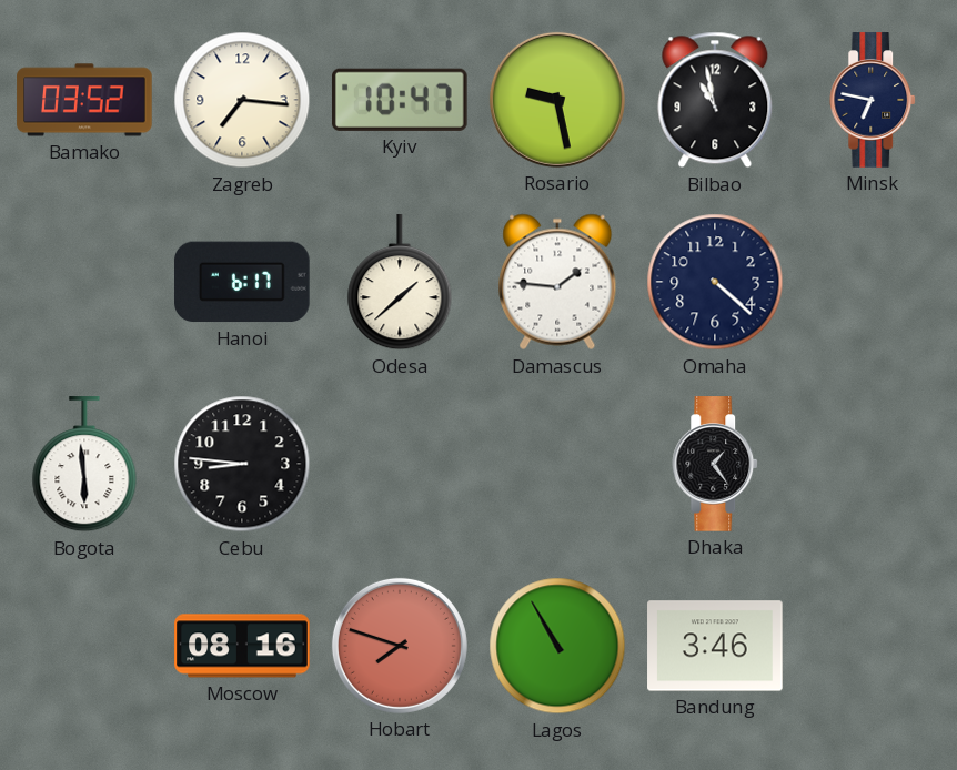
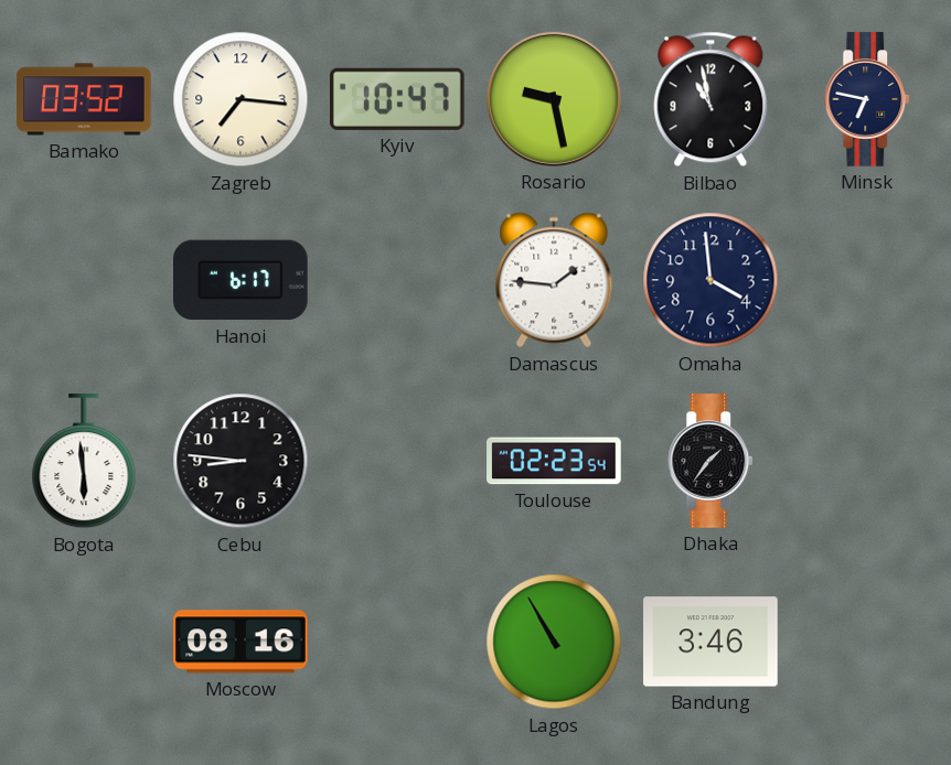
Odesa: 1:38 -> none (400, 283)
Omaha: 4:22 -> 3:59 (710, 280)
Toulouse: none -> 02:23 (554, 461)
Dhaka: 1:24 -> 1:36 (712, 461)
Hobart: 7:48 -> none (400, 646)
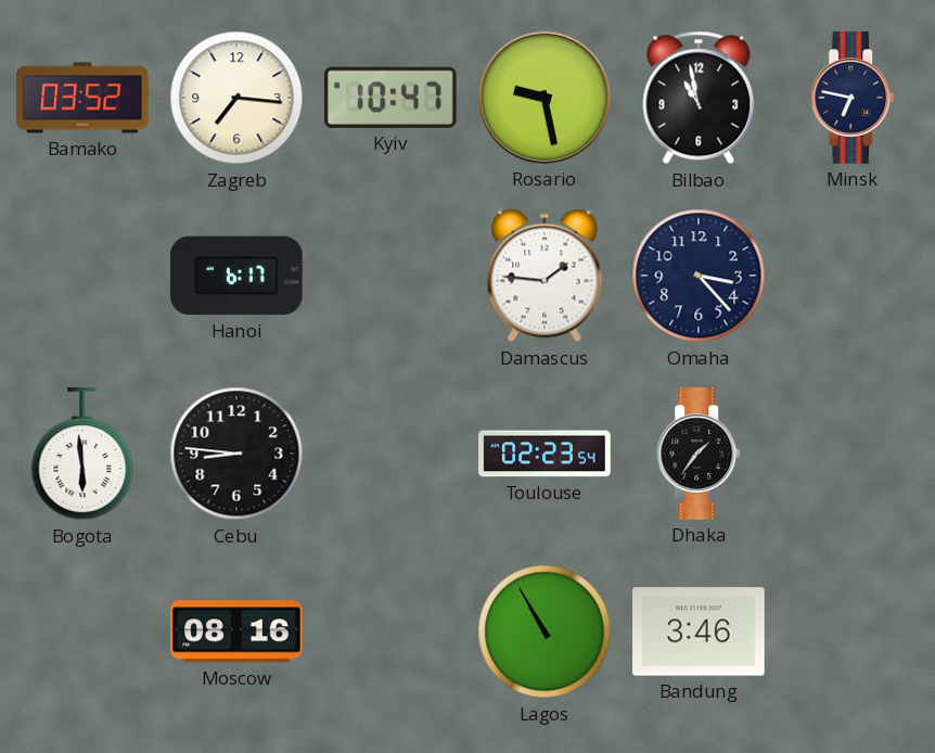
Omaha: 3:59 -> 3:23 (699, 276)
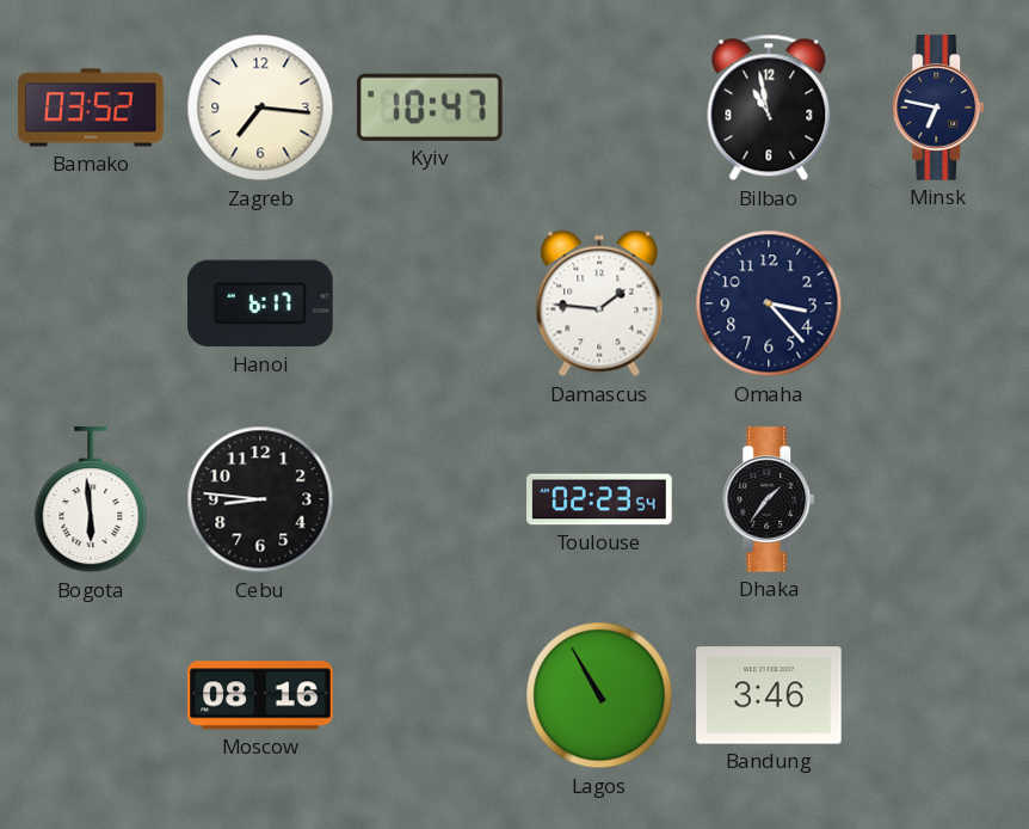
Rosario: 9:28 -> none (545, 98)
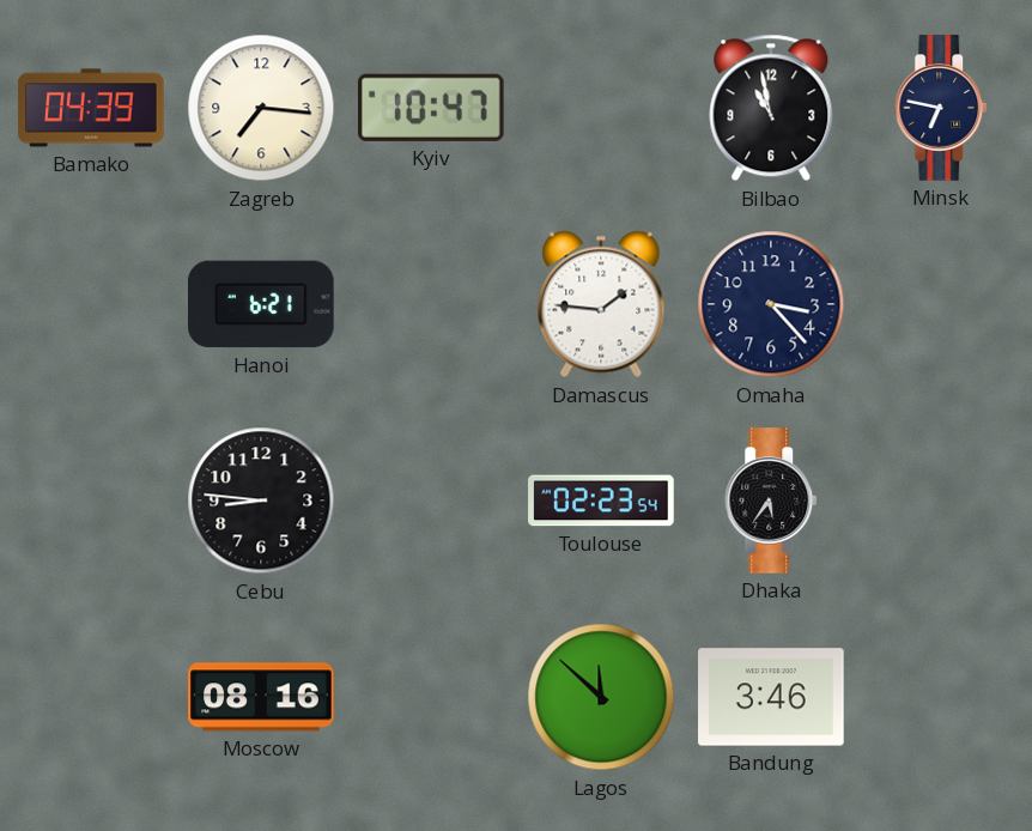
Bamako: 03:52 -> 04:39 (91, 108)
Hanoi: 6:17 -> 6:21 (262, 304)
Bogota: 5:59 -> none (91, 501)
Dhaka: 1:36 -> 5:36 (772, 501)
Lagos: 10:55 -> 11:52 (601, 697)
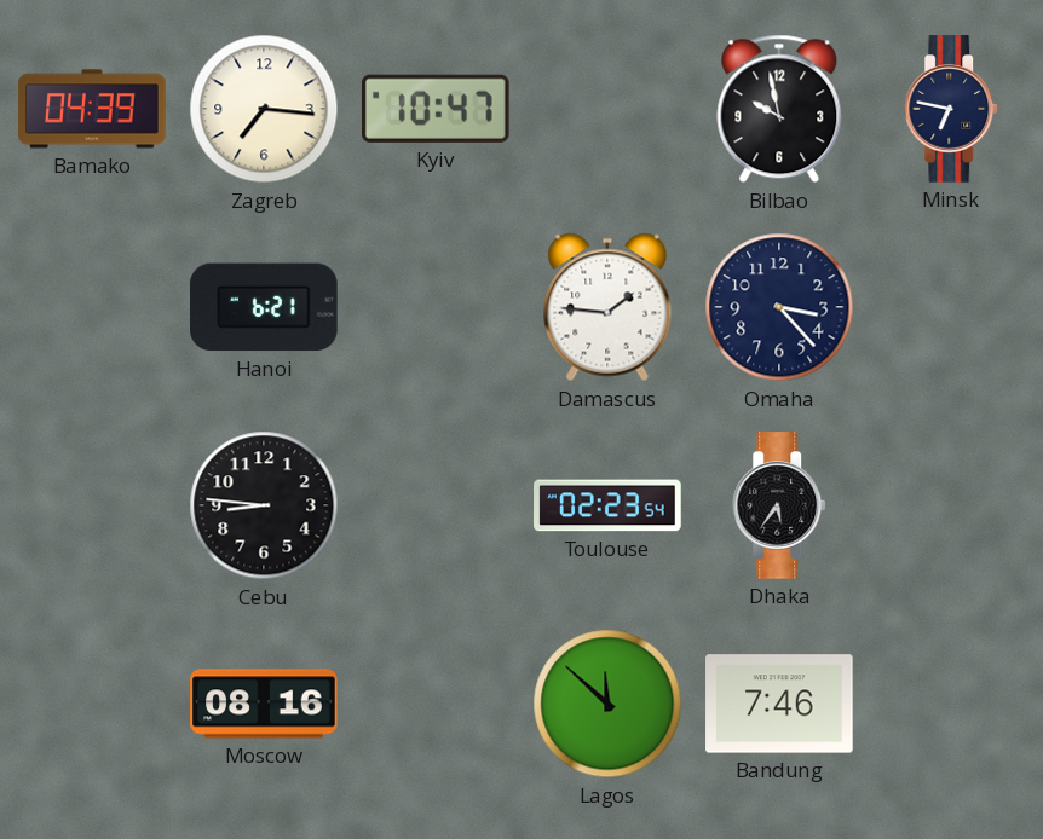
Bilbao: 10:58 -> 9:58 (779, 109)
Bandung: 3:46 -> 7:46 (779, 704)
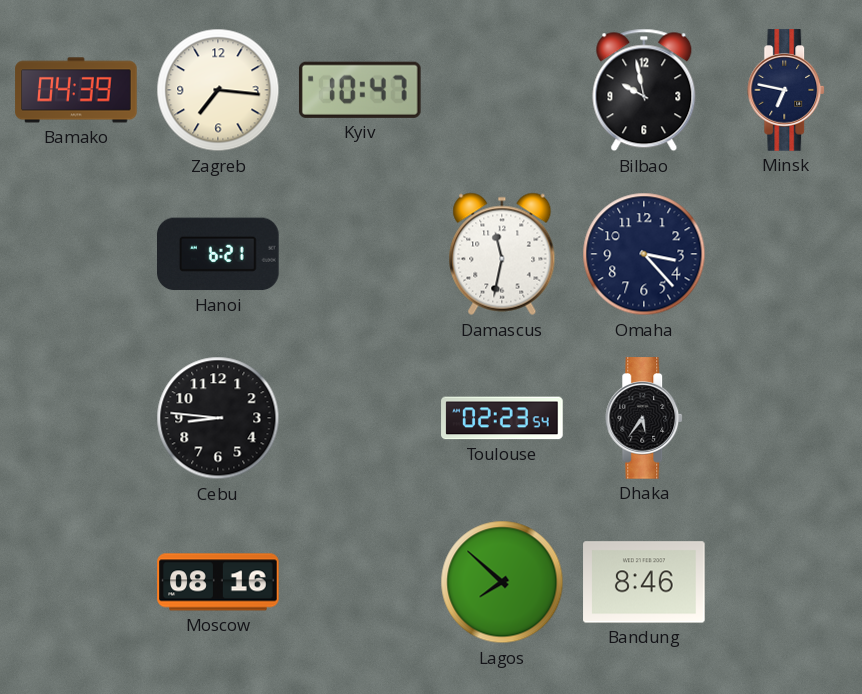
Damascus: 1:46 -> 11:32 (502, 254)
Lagos: 11:52 -> 7:52 (502, 582)
Bandung: 7:46 -> 8:46 (644, 582)
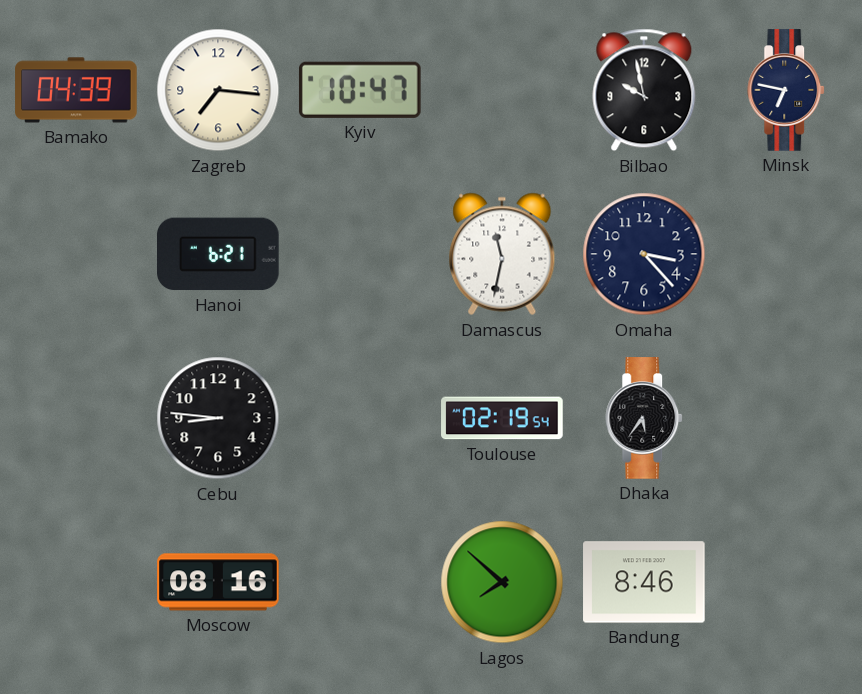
Toulouse: 02:23 -> 02:19 (502, 418)
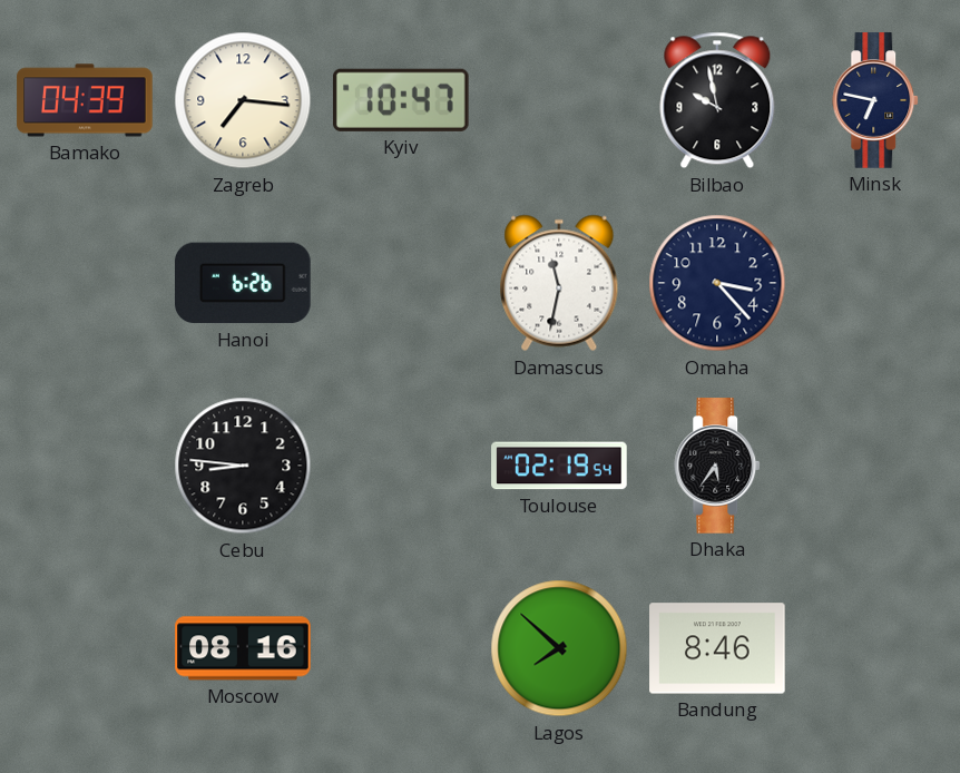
Hanoi: 6:21 -> 6:26 (244, 283)
